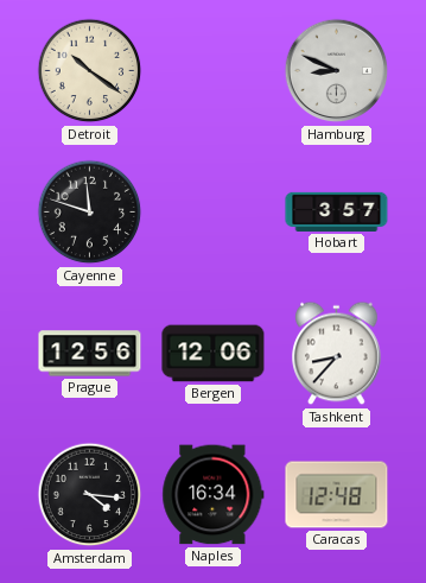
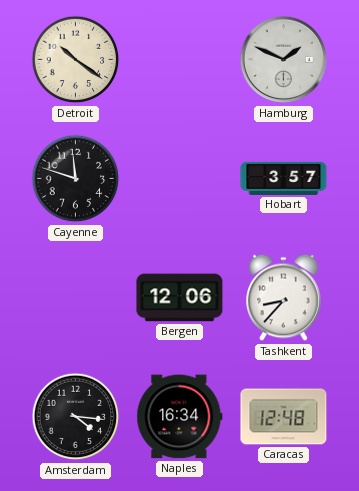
Hamburg: 8:49 -> 1:49 (284, 60)
Prague: 12:56 -> none (90, 354)
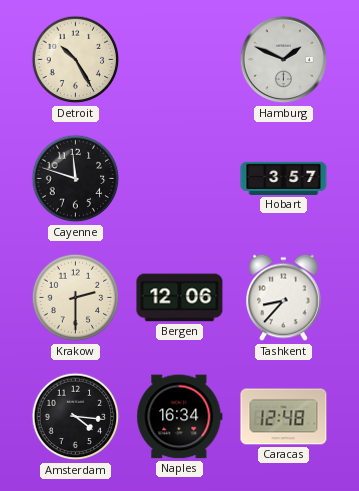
Detroit: 10:21 -> 10:25 (76, 60)
Krakow: none -> 2:30 (76, 298)
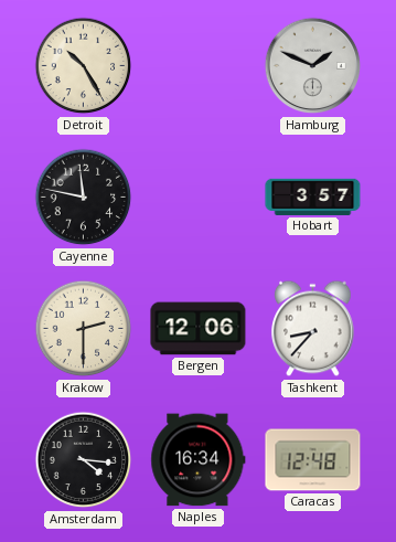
Cayenne: 11:48 -> 11:47 (84, 198)
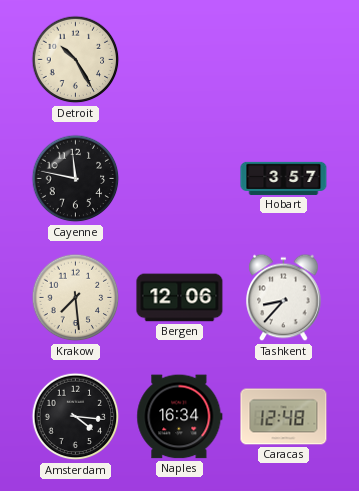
Hamburg: 1:49 -> none (313, 66)
Krakow: 2:30 -> 7:29 (76, 298)
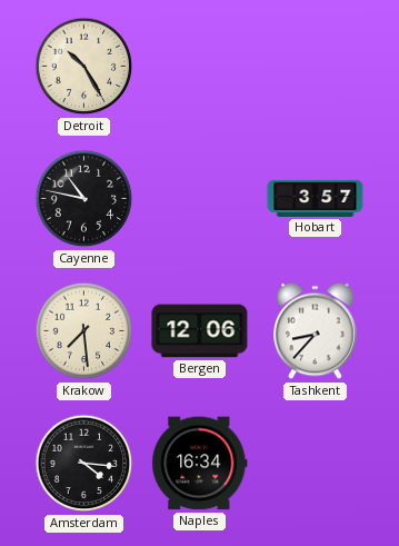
Cayenne: 11:47 -> 10:47 (84, 199)
Caracas: 12:48 -> none (284, 417)
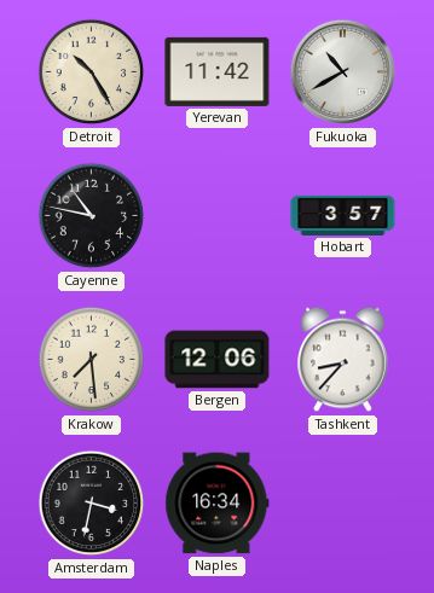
Yerevan: none -> 11:42 (218, 71)
Fukuoka: none -> 10:40 (343, 72)
Amsterdam: 4:16 -> 3:32 (92, 504)
